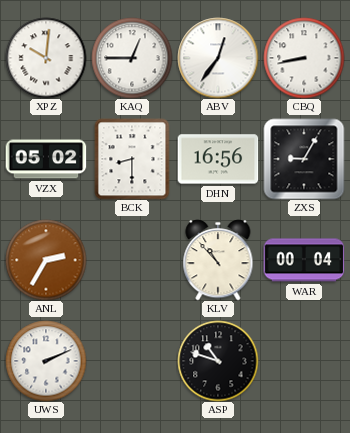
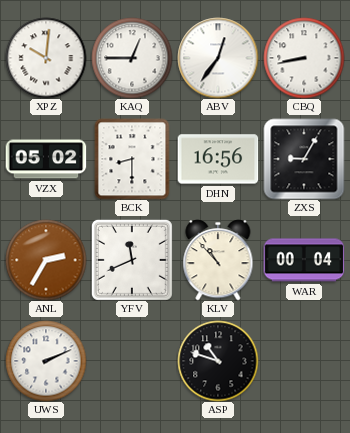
YFV: none -> 11:41 (132, 260)
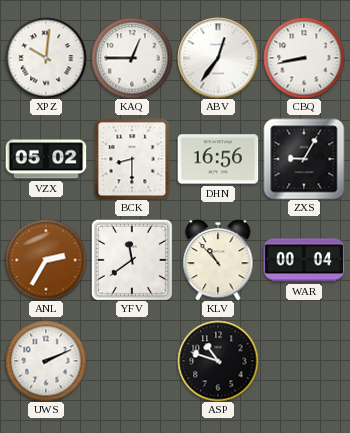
YFV: 11:41 -> 11:39 (132, 260)
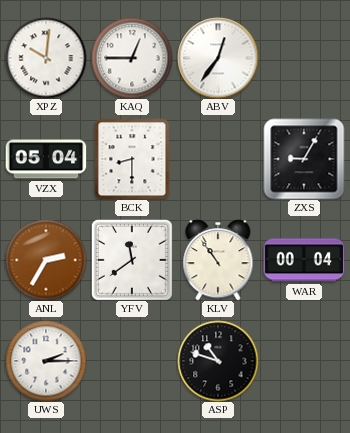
CBQ: 8:43 -> none (304, 58)
VZX: 05:02 -> 05:04 (46, 159)
DHN: 16:56 -> none (218, 159)
KLV: 10:53 -> 10:54 (218, 260)
UWS: 2:11 -> 2:15 (46, 361)
